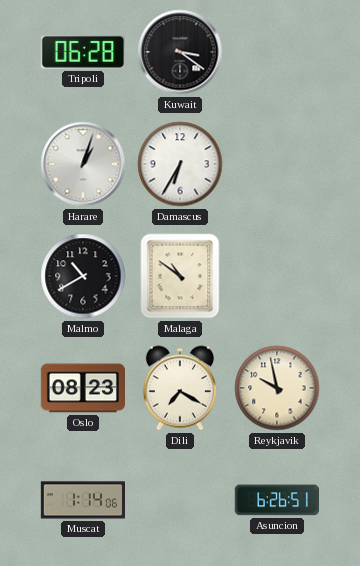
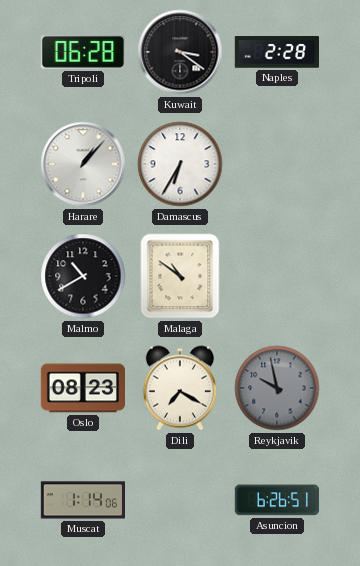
Naples: none -> 2:28 (276, 52)
Harare: 1:03 -> 1:07 (83, 164)
Reykjavik dial: cream -> grey (277, 388)
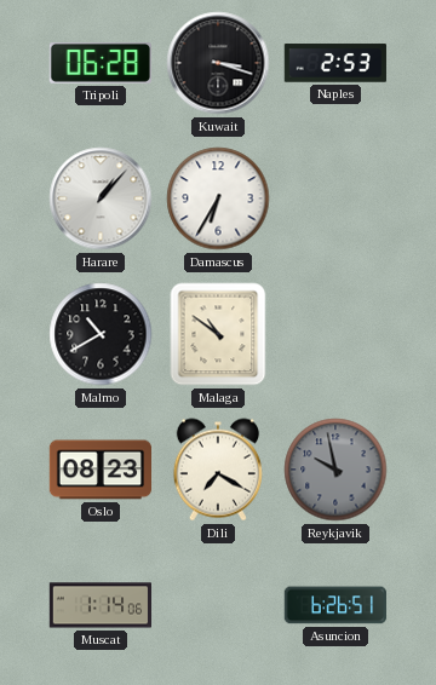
Kuwait: 3:21 -> 3:18 (218, 63)
Naples: 2:28 -> 2:53 (334, 63)
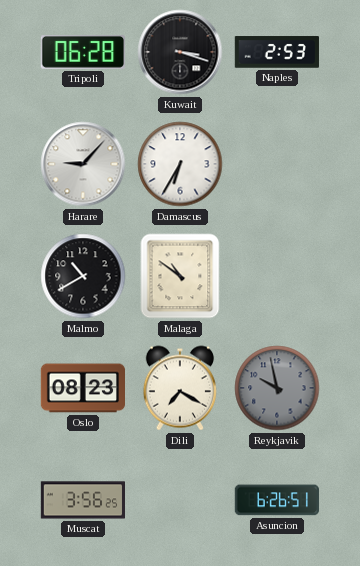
Harare: 1:07 -> 9:07 (83, 164)
Muscat: 1:14 -> 3:56 (83, 500)
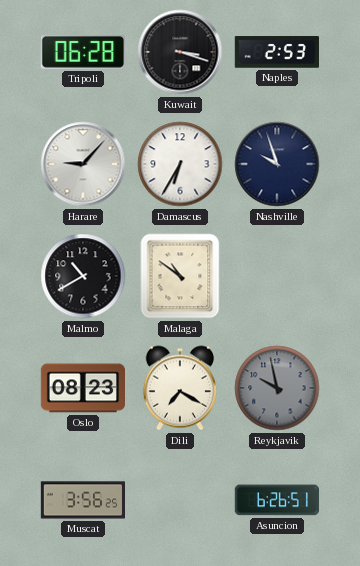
Nashville: none -> 9:57 (277, 164)
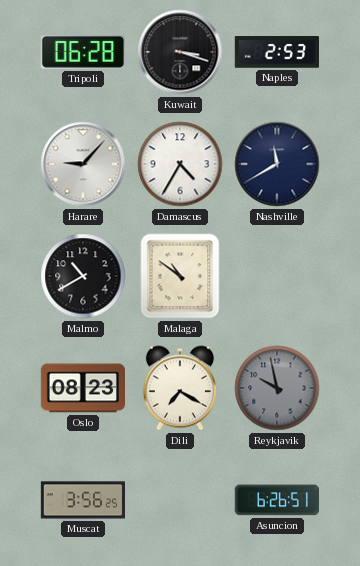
Damascus: 6:35 -> 4:35 (180, 164)
Nashville: 9:57 -> 11:40 (277, 164)
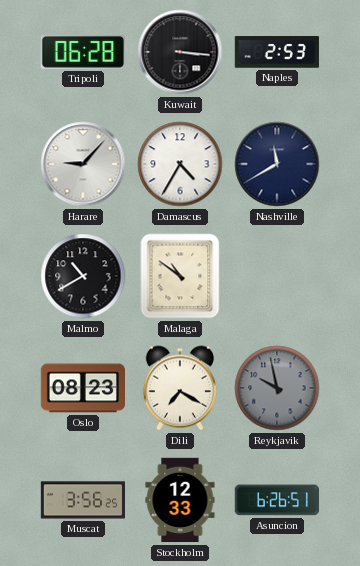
Kuwait: 3:18 -> 3:16 (180, 52)
Stockholm: none -> 12:33 (180, 500)
